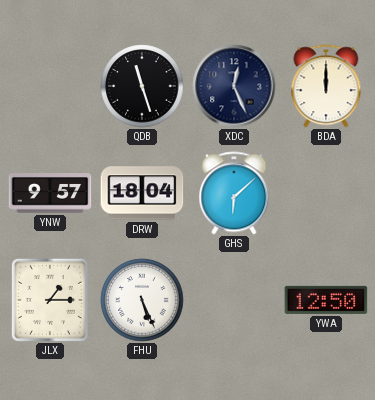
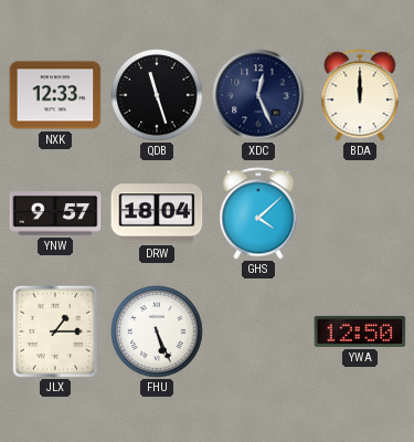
NXK: none -> 12:33 (55, 95)
GHS: 6:08 -> 4:08 (258, 213)
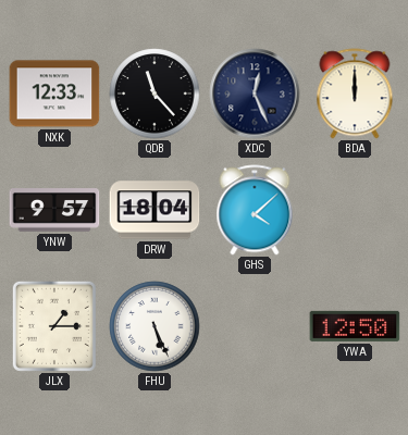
QDB: 11:27 -> 11:23 (154, 94)
